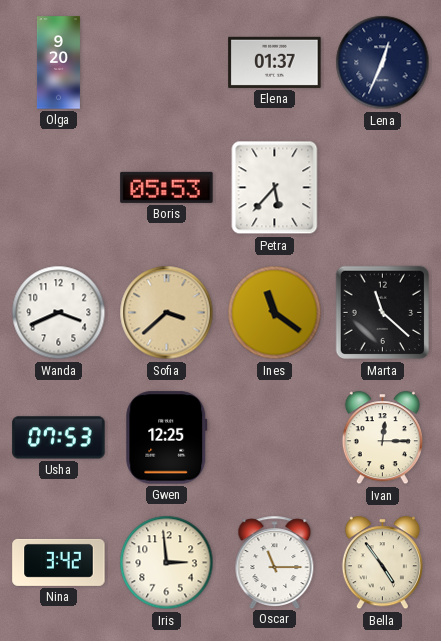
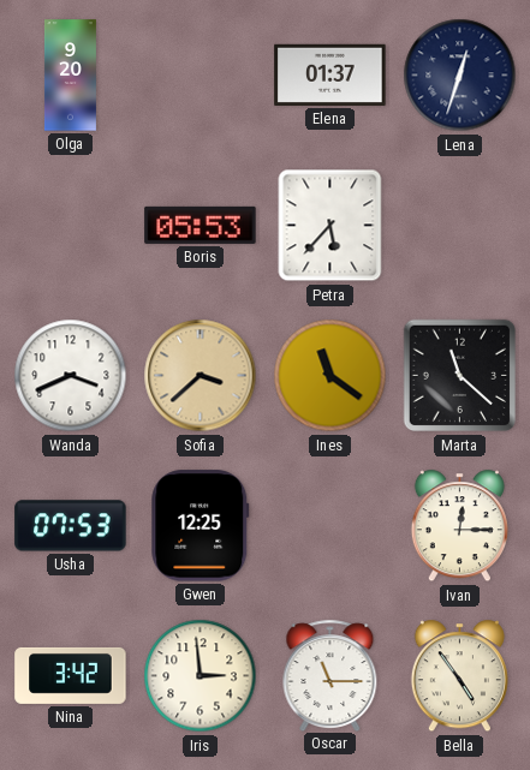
Lena: 12:34 -> 12:33 (460, 76)
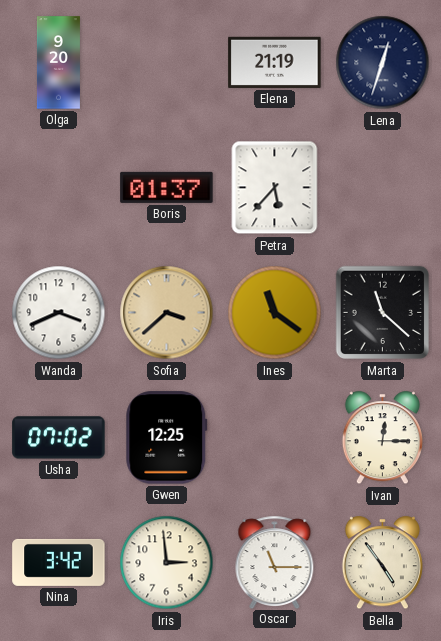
Elena: 01:37 -> 21:19 (275, 62)
Boris: 05:53 -> 01:37 (167, 187)
Usha: 07:53 -> 07:02 (59, 438)
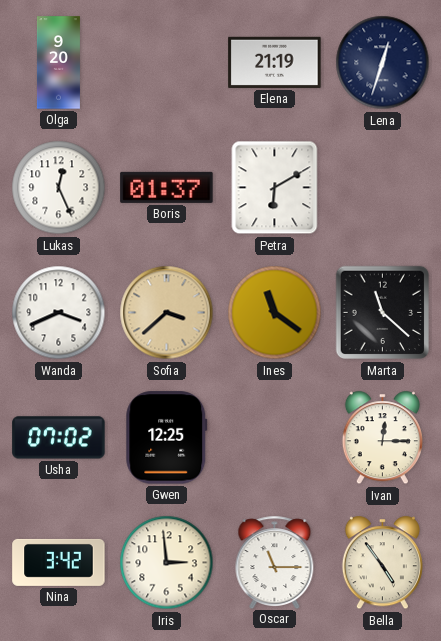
Lukas: none -> 12:26 (59, 188)
Petra: 5:37 -> 6:10 (275, 188)
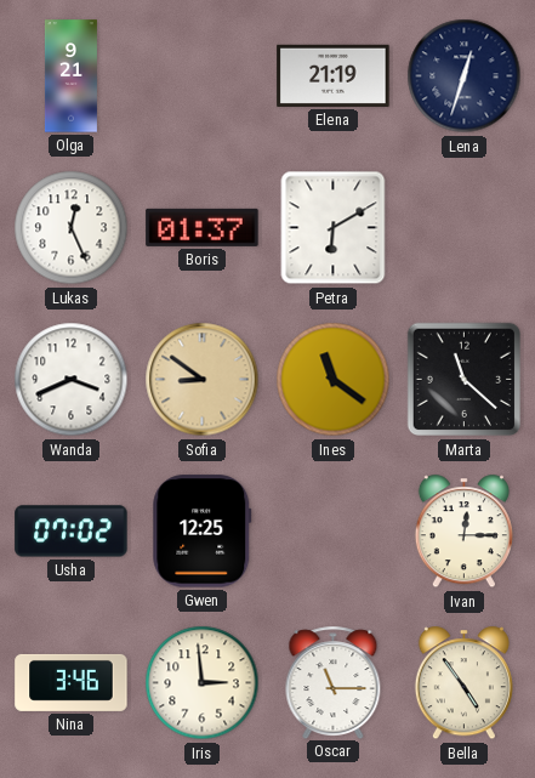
Olga: 9:20 -> 9:21 (70, 76)
Sofia: 3:38 -> 8:51 (203, 380)
Nina: 3:42 -> 3:46 (72, 682)
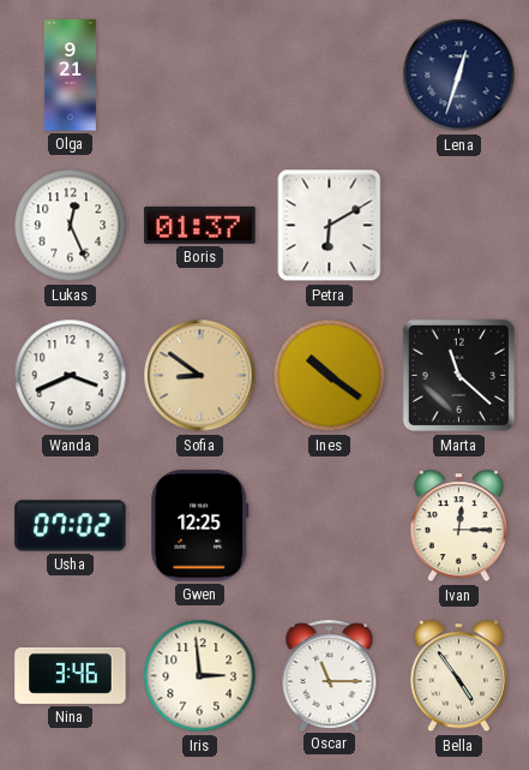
Elena: 21:19 -> none (334, 75)
Ines: 11:21 -> 10:21 (330, 376)
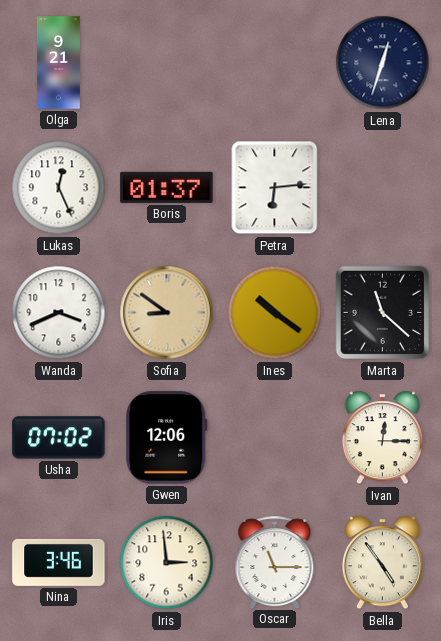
Petra: 6:10 -> 6:14 (275, 188)
Gwen: 12:25 -> 12:06 (167, 438)
